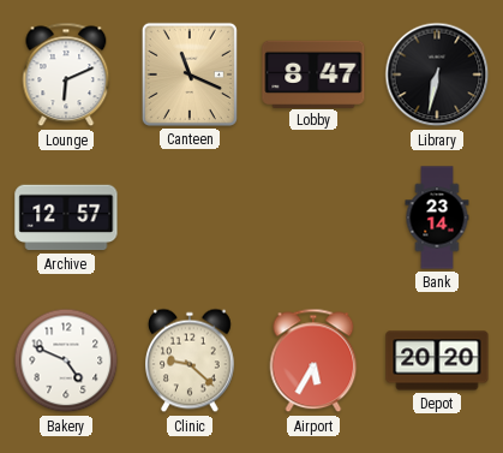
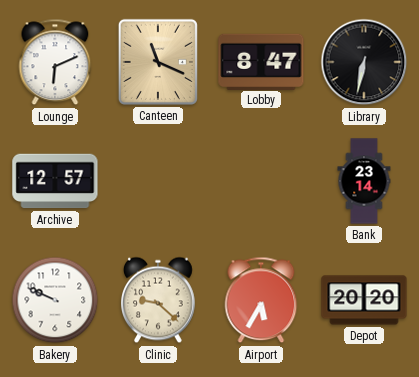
Bakery: 4:49 -> 9:49 (55, 300)
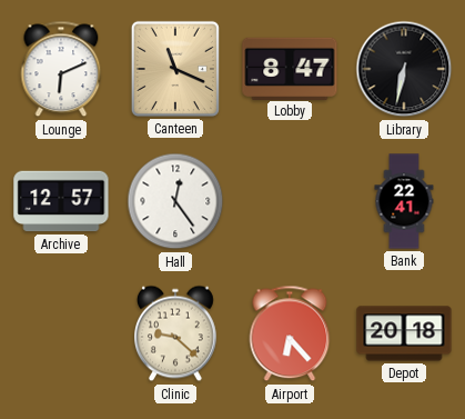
Hall: none -> 12:24 (175, 201)
Bank: 23:14 -> 22:41 (404, 201)
Bakery: 9:49 -> none (55, 300)
Airport: 5:35 -> 6:23 (290, 333)
Depot: 20:20 -> 20:18 (404, 333)
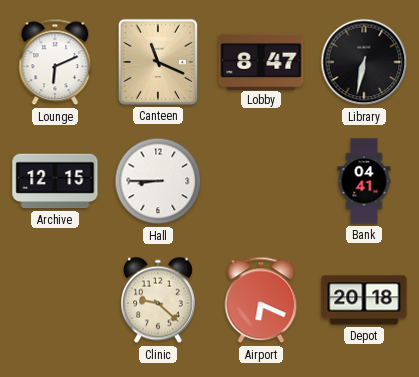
Archive: 12:57 -> 12:15 (55, 181)
Hall: 12:24 -> 8:45 (158, 181)
Bank: 22:41 -> 04:41 (364, 181)
Airport: 6:23 -> 6:19 (261, 300)
